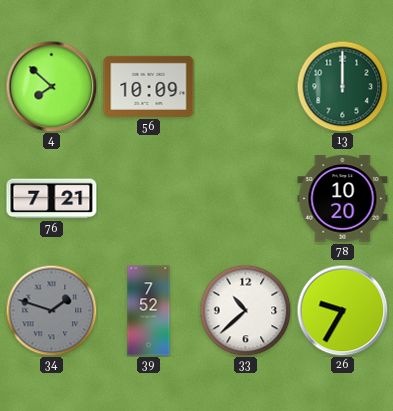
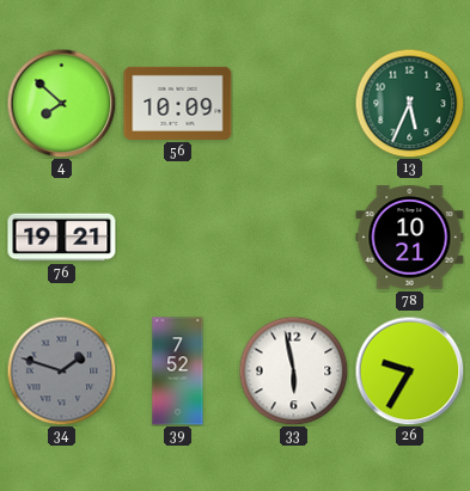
13: 12:00 -> 5:34 (409, 103)
76: 7:21 -> 19:21 (62, 238)
78: 10:20 -> 10:21 (410, 238)
33: 10:38 -> 5:58 (293, 370)
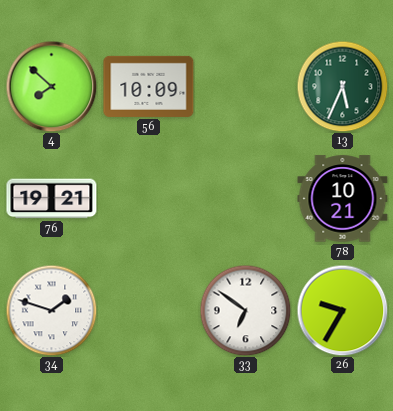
34 dial: grey -> white (51, 310)
39: 7:52 -> none (178, 372)
33: 5:58 -> 6:51 (245, 310)
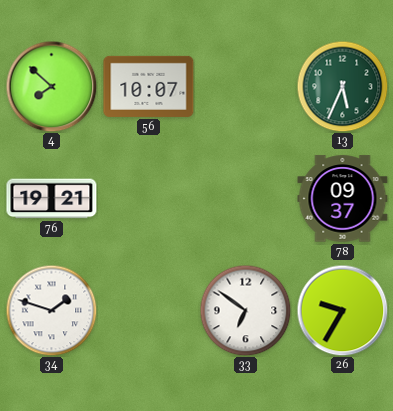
56: 10:09 -> 10:07 (149, 86)
78: 10:21 -> 09:37 (343, 199)
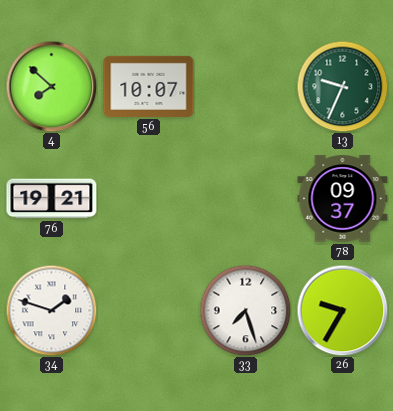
13: 5:34 -> 9:34 (342, 86)
33: 6:51 -> 7:27 (245, 310)
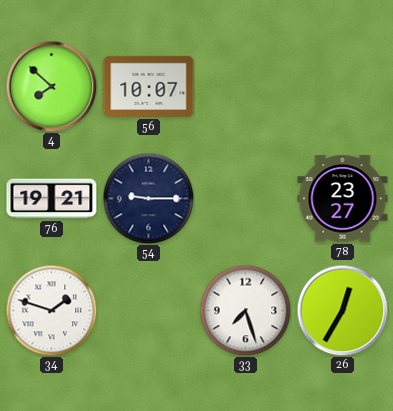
13: 9:34 -> none (342, 86)
54: none -> 9:15 (148, 198)
78: 09:37 -> 23:27 (343, 199)
26: 9:35 -> 12:35 (342, 310)
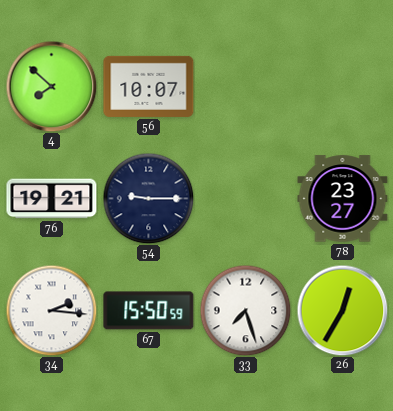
34: 1:48 -> 2:16 (51, 310)
67: none -> 15:50 (149, 311)
